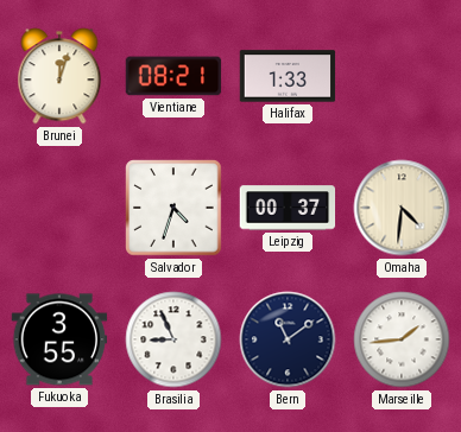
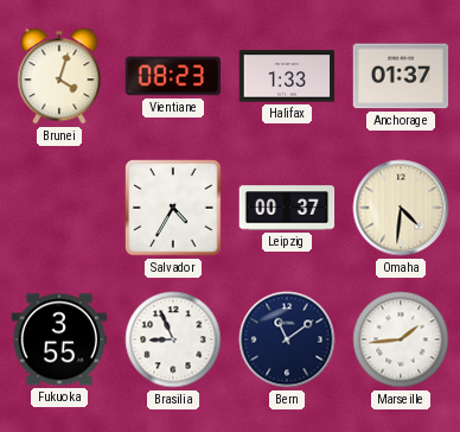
Brunei: 12:03 -> 4:03 (59, 76)
Vientiane: 08:21 -> 08:23 (173, 76)
Anchorage: none -> 01:37 (401, 76)
Salvador: 4:33 -> 4:35 (173, 208)
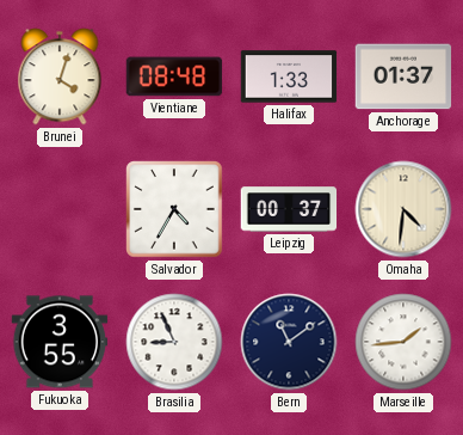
Vientiane: 08:23 -> 08:48 (174, 76)
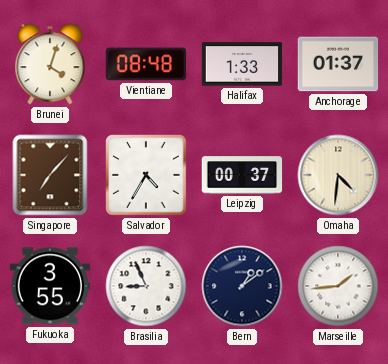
Singapore: none -> 7:07 (50, 175)
Bern: 11:09 -> 1:09 (242, 286)
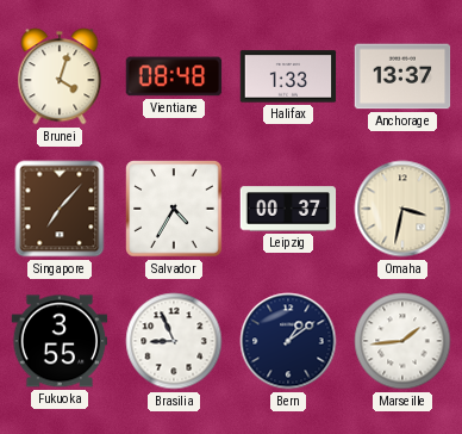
Anchorage: 01:37 -> 13:37 (402, 76)
Omaha: 4:31 -> 3:32 (402, 209)
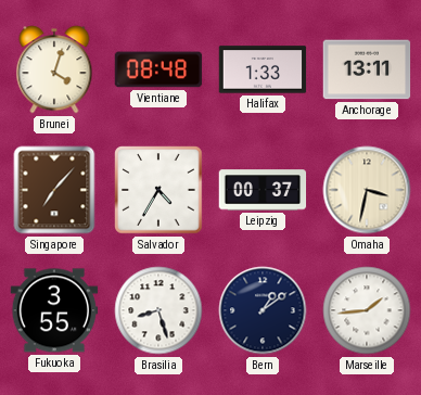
Anchorage: 13:37 -> 13:11 (367, 69)
Brasilia: 8:56 -> 8:27 (158, 310)
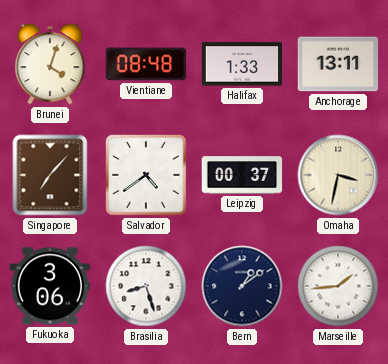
Salvador: 4:35 -> 4:39 (146, 175)
Fukuoka: 3:55 -> 3:06 (50, 286)
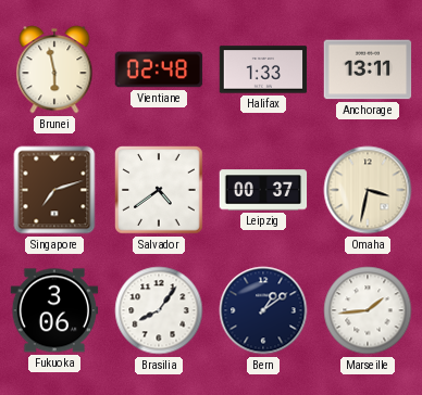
Brunei: 4:03 -> 5:58 (54, 69)
Vientiane: 08:48 -> 02:48 (159, 69)
Singapore: 7:07 -> 7:12 (54, 190)
Brasilia: 8:27 -> 8:06 (159, 310)
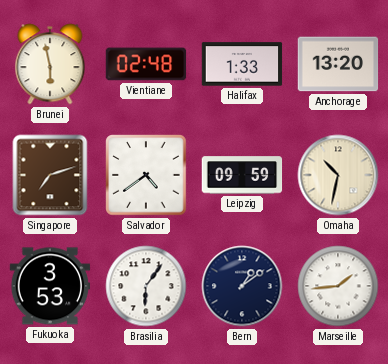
Anchorage: 13:11 -> 13:20 (338, 64)
Leipzig: 00:37 -> 09:59 (242, 175)
Omaha: 3:32 -> 10:32 (338, 175)
Fukuoka: 3:06 -> 3:53 (50, 286)
Brasilia: 8:06 -> 6:06 (146, 286)
